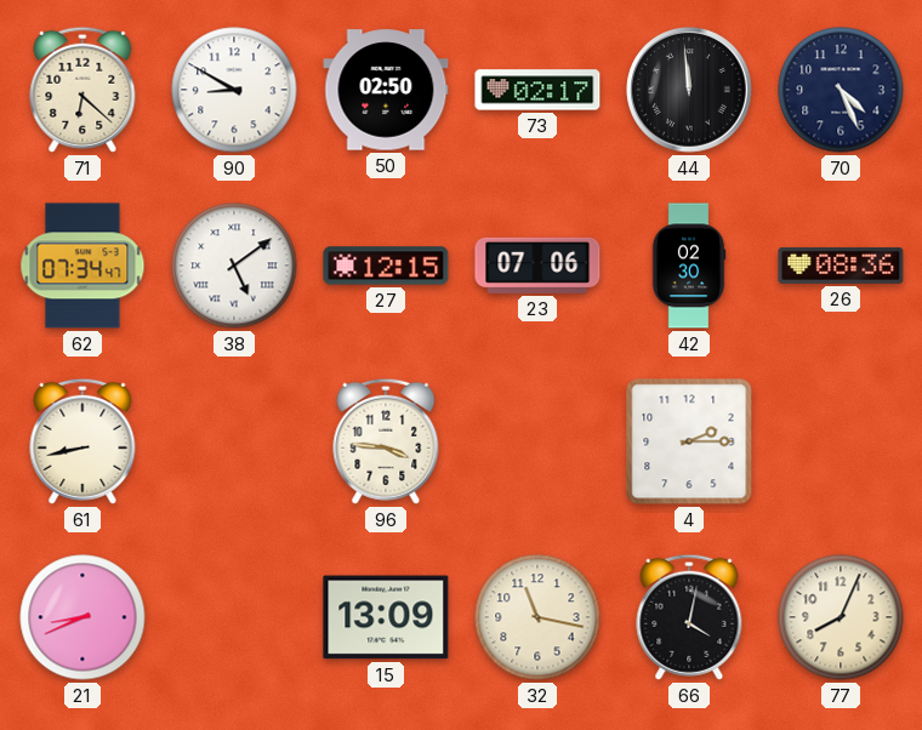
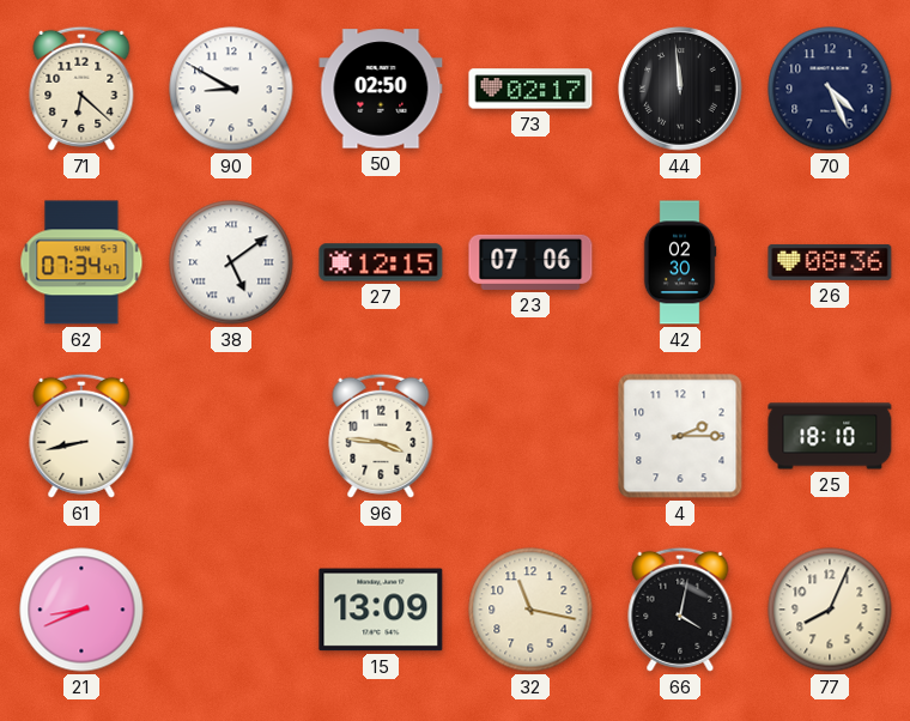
25: none -> 18:10 (830, 436)
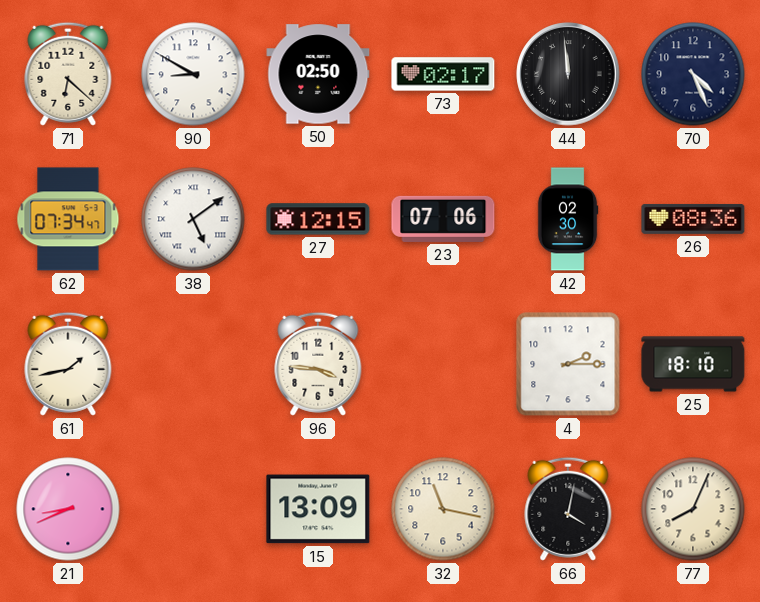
61: 8:43 -> 1:43 (68, 364)
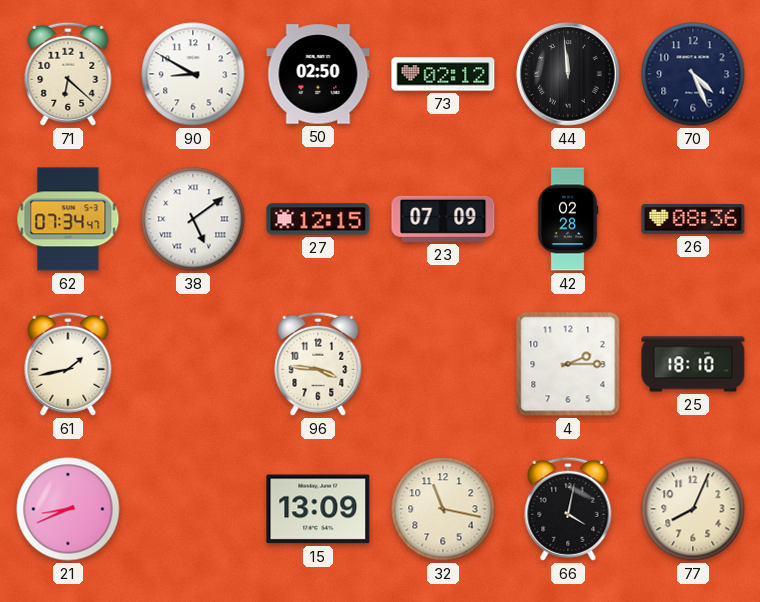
73: 02:17 -> 02:12 (443, 74)
23: 07:06 -> 07:09 (443, 219)
42: 02:30 -> 02:28 (568, 219)
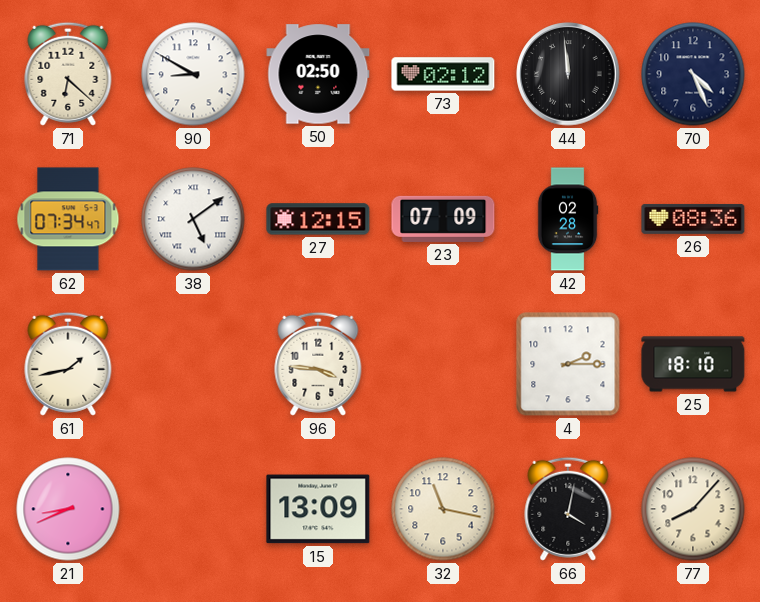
77: 8:04 -> 8:07 (693, 509)
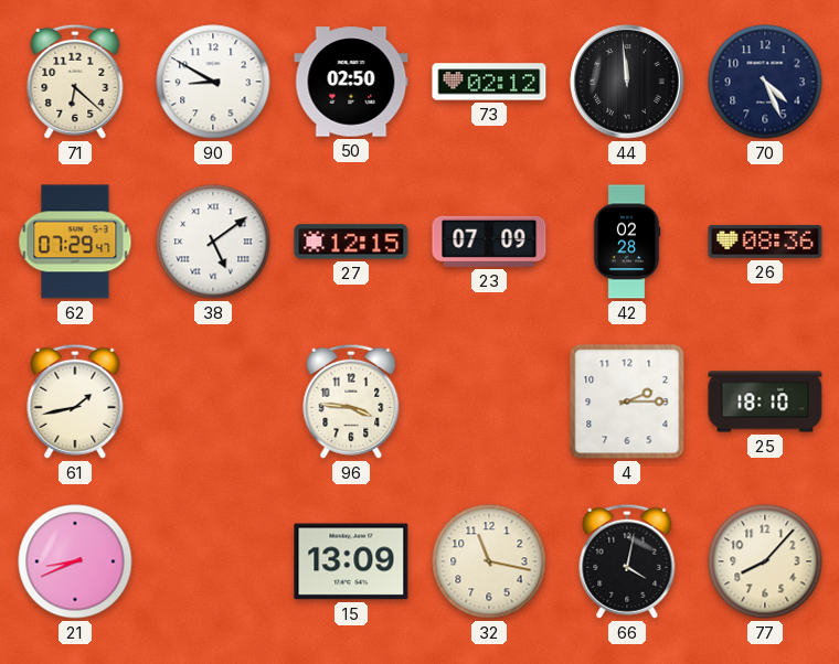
62: 07:34 -> 07:29 (75, 242)
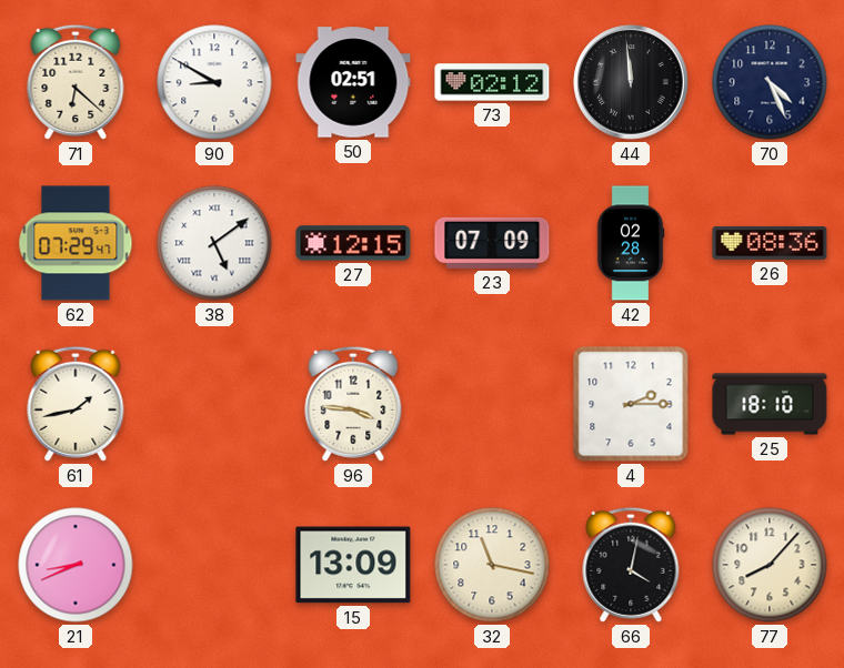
50: 02:50 -> 02:51 (353, 82)
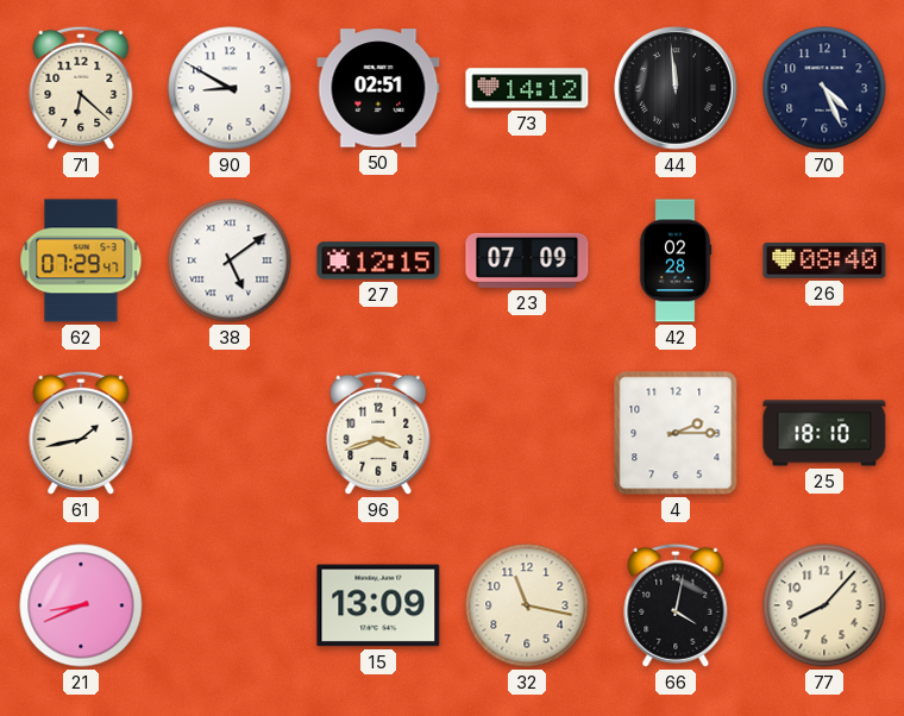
73: 02:12 -> 14:12 (527, 88)
26: 08:36 -> 08:40 (824, 260)
96: 3:46 -> 3:42 (378, 433)
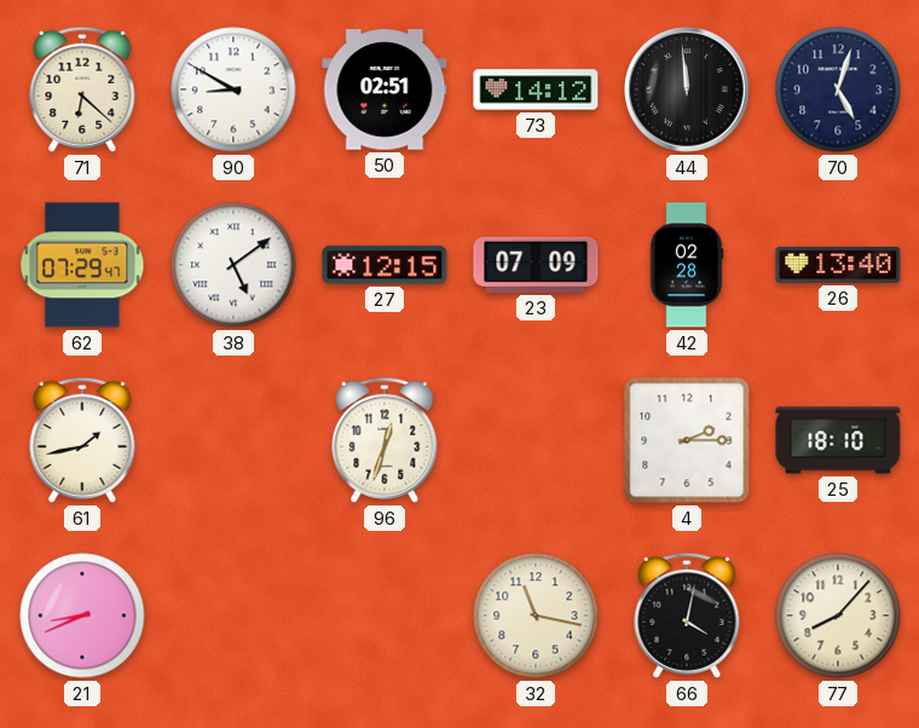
70: 4:26 -> 5:03 (838, 89)
26: 08:40 -> 13:40 (838, 265)
96: 3:42 -> 12:33 (385, 440)
15: 13:09 -> none (378, 605)
